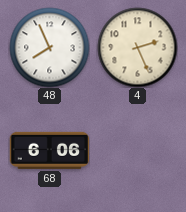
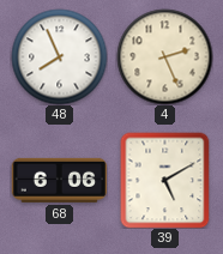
39: none -> 5:10 (165, 180)
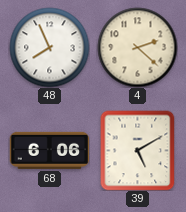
4: 2:26 -> 2:22 (137, 47)
